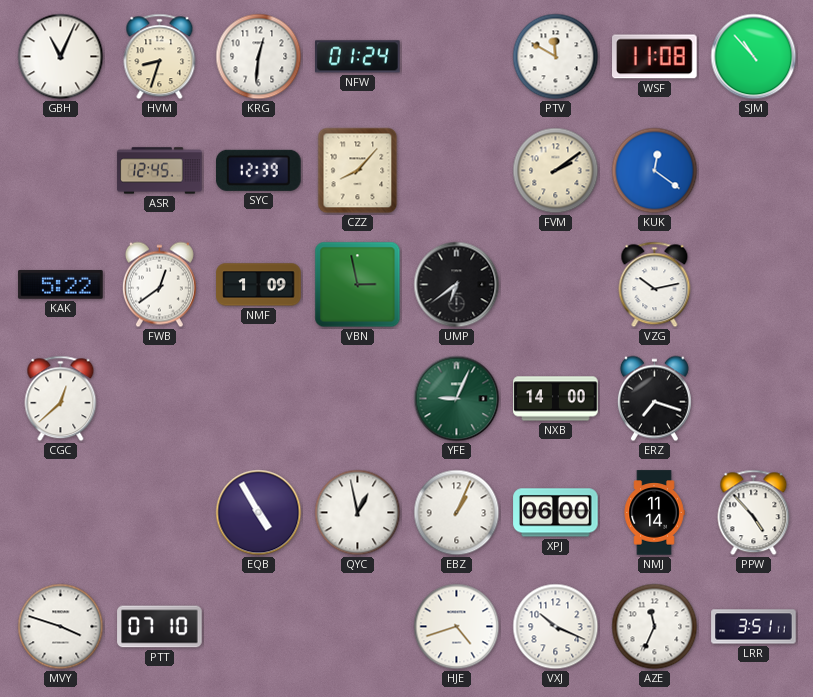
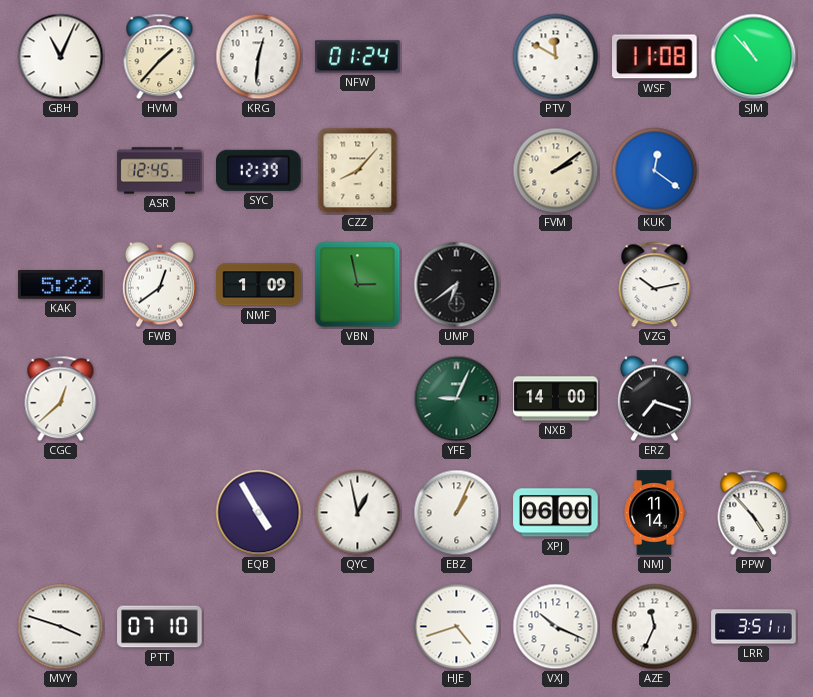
HVM: 8:33 -> 1:37 (160, 57)
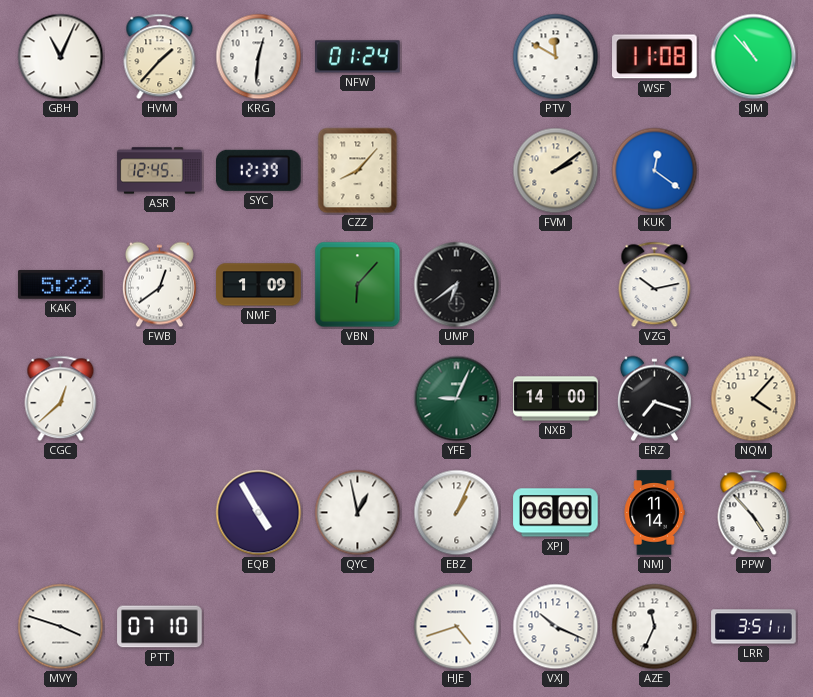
VBN: 2:58 -> 6:07 (358, 285)
NQM: none -> 4:07 (754, 399)
